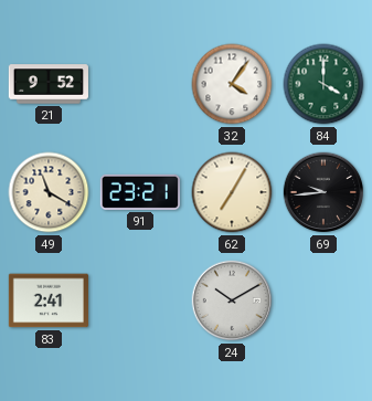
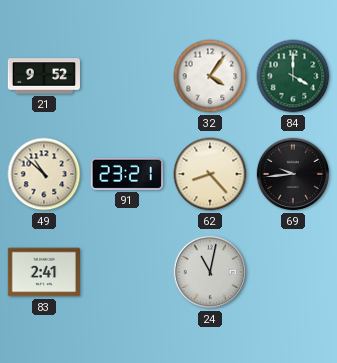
49: 11:20 -> 10:52 (44, 174)
62: 7:05 -> 8:23 (210, 174)
24: 10:10 -> 11:02 (210, 272)
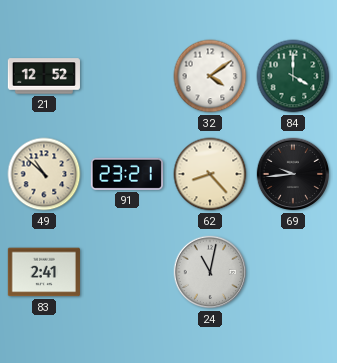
21: 9:52 -> 12:52 (44, 76)
32: 4:06 -> 4:09 (210, 76)
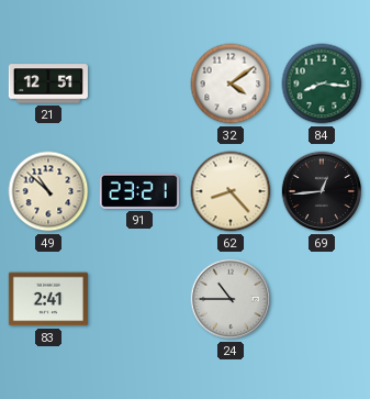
21: 12:52 -> 12:51 (48, 84)
84: 4:00 -> 8:16 (322, 84)
69: 9:44 -> 12:44 (322, 191)
24: 11:02 -> 10:45 (231, 299)
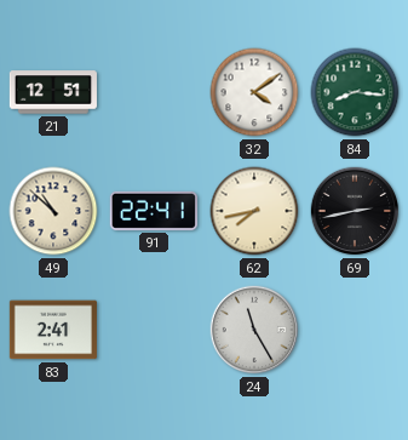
91: 23:21 -> 22:41 (154, 211)
62: 8:23 -> 7:43 (254, 211)
69: 12:44 -> 2:43 (355, 211)
24: 10:45 -> 11:25 (254, 330)
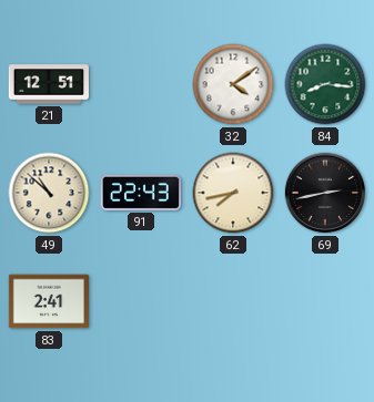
91: 22:41 -> 22:43 (141, 193)
24: 11:25 -> none (254, 330)
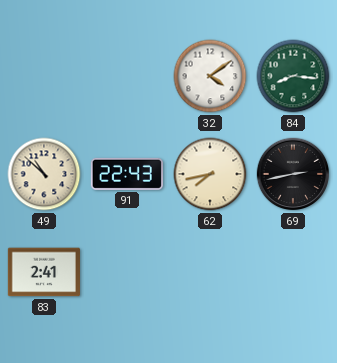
21: 12:51 -> none (49, 84)
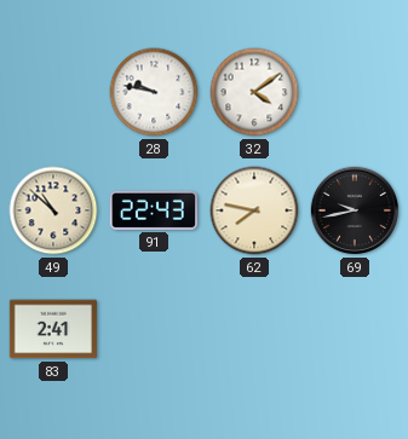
28: none -> 9:47 (154, 92)
84: 8:16 -> none (293, 76)
62: 7:43 -> 7:47 (254, 210)
69: 2:43 -> 9:43 (355, 210)
